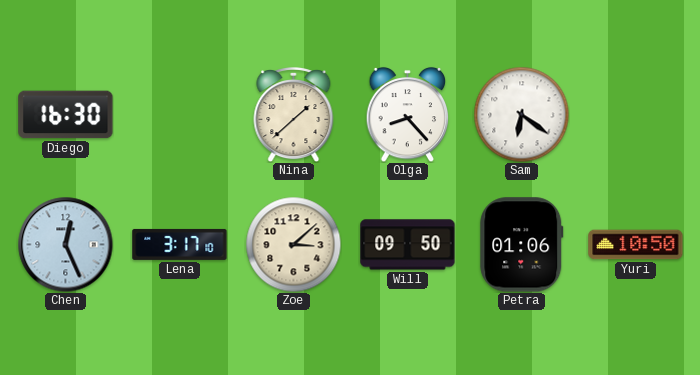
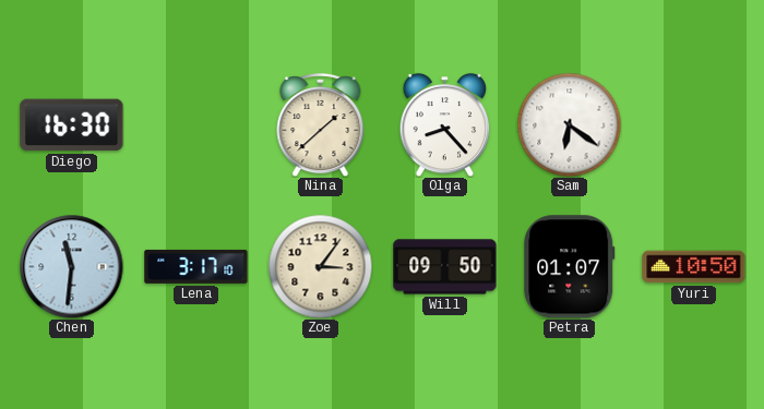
Chen: 12:26 -> 11:31 (71, 266)
Zoe: 3:08 -> 3:06 (320, 266)
Petra: 01:06 -> 01:07 (570, 267)
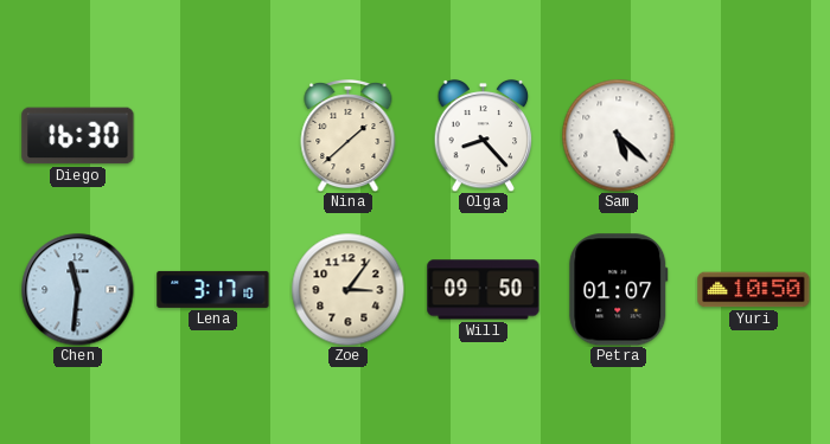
Sam: 6:21 -> 5:22 (618, 135)
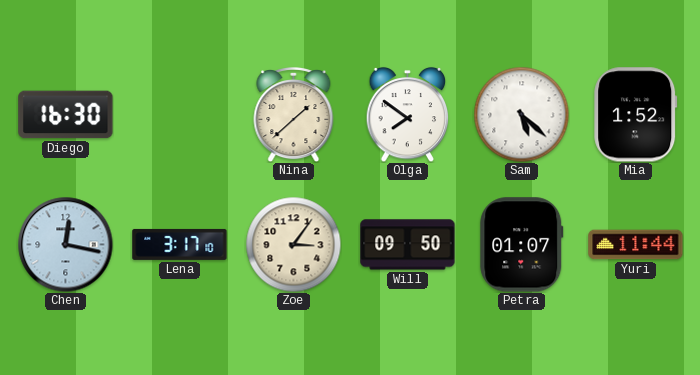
Olga: 8:23 -> 7:51 (408, 114)
Mia: none -> 1:52 (636, 115)
Chen: 11:31 -> 12:17 (65, 244)
Yuri: 10:50 -> 11:44 (636, 245)
